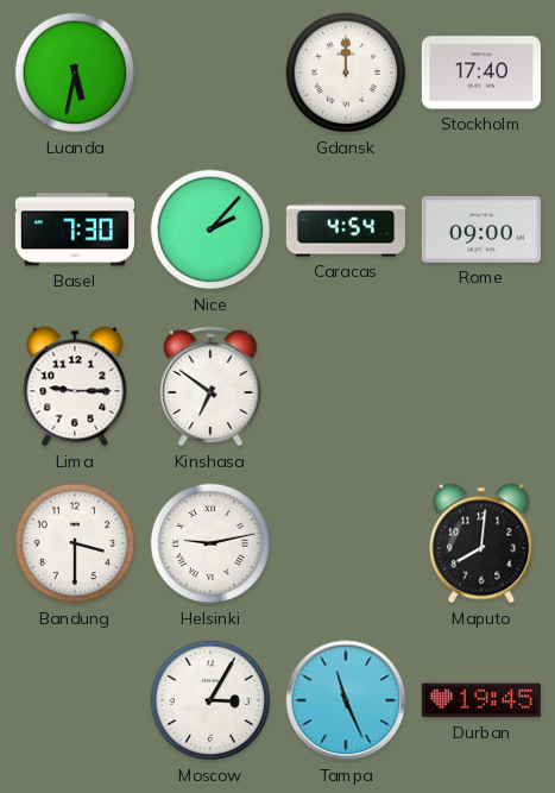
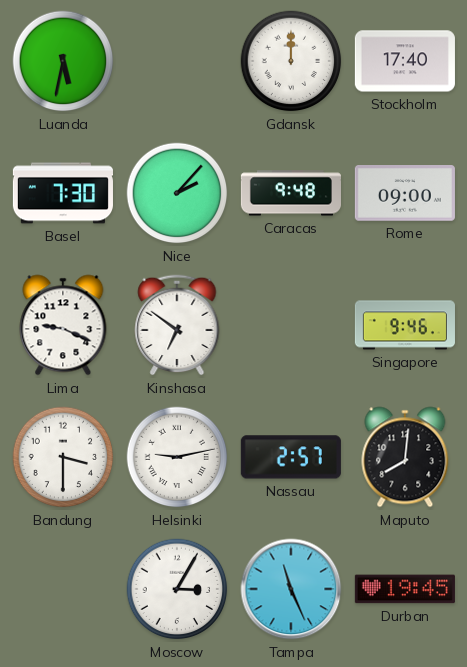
Caracas: 4:54 -> 9:48 (291, 193)
Lima: 9:15 -> 9:19 (63, 325)
Singapore: none -> 9:46 (405, 325)
Nassau: none -> 2:57 (291, 457)
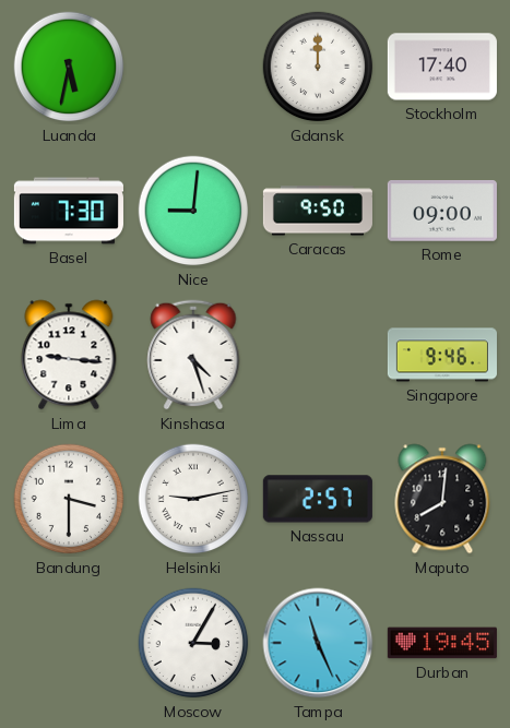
Nice: 2:07 -> 9:01 (193, 211)
Caracas: 9:48 -> 9:50 (318, 211)
Lima: 9:19 -> 9:16 (69, 355)
Kinshasa: 6:51 -> 4:27 (193, 355)
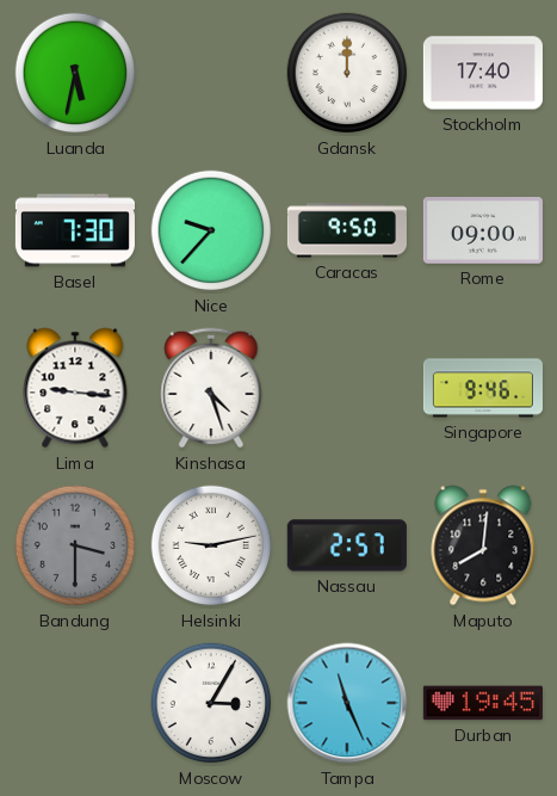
Nice: 9:01 -> 9:37 (211, 230)
Bandung dial: white -> grey (75, 545)
